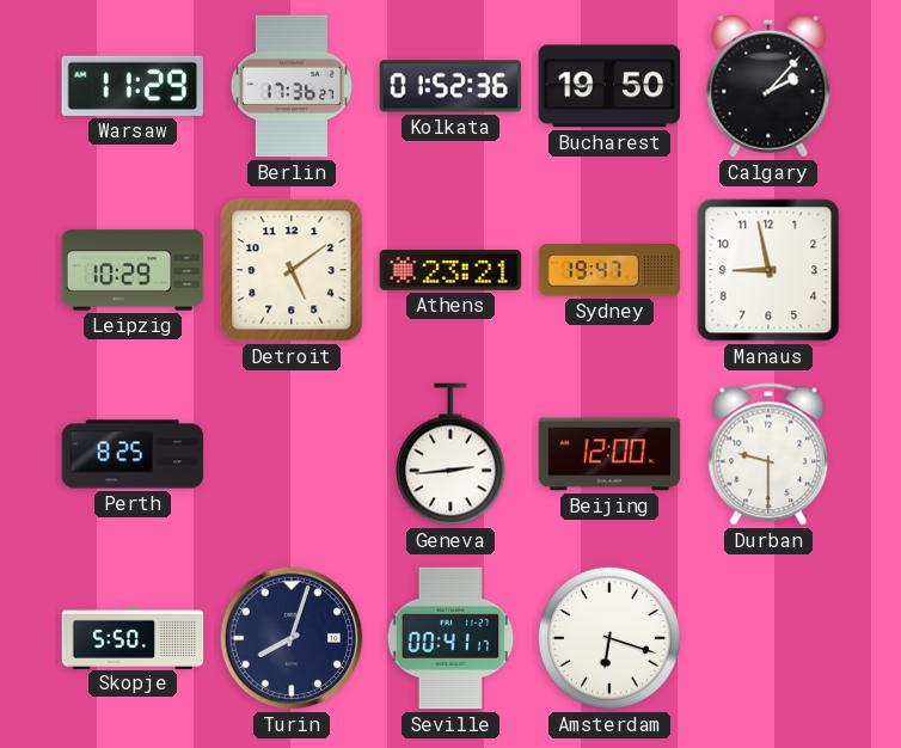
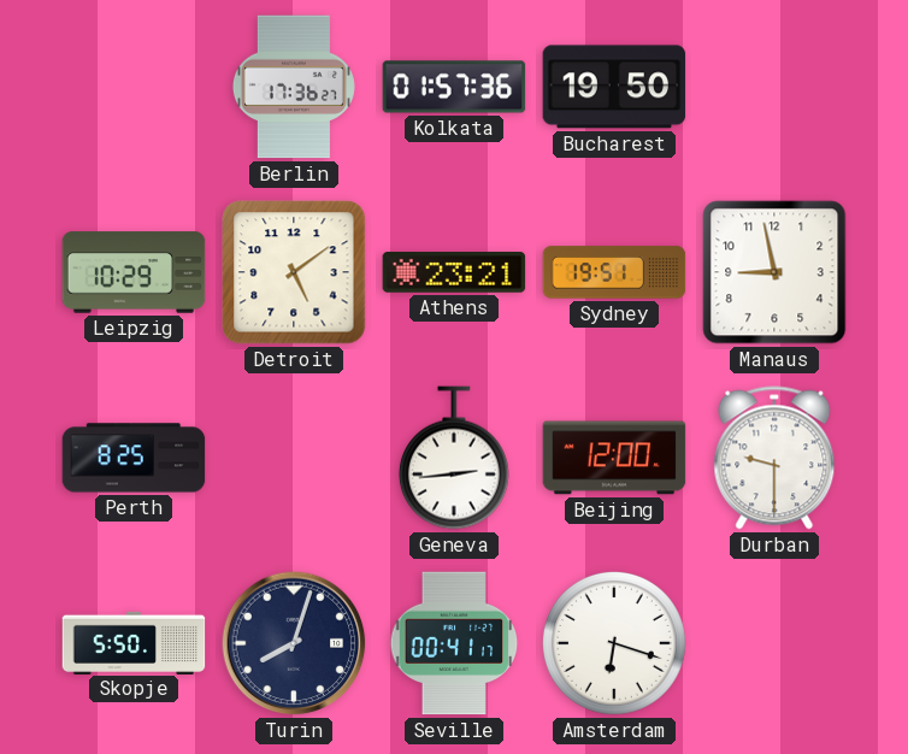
Warsaw: 11:29 -> none (131, 86)
Kolkata: 01:52 -> 01:57 (454, 87)
Calgary: 2:07 -> none (768, 86)
Sydney: 19:47 -> 19:51 (614, 272)
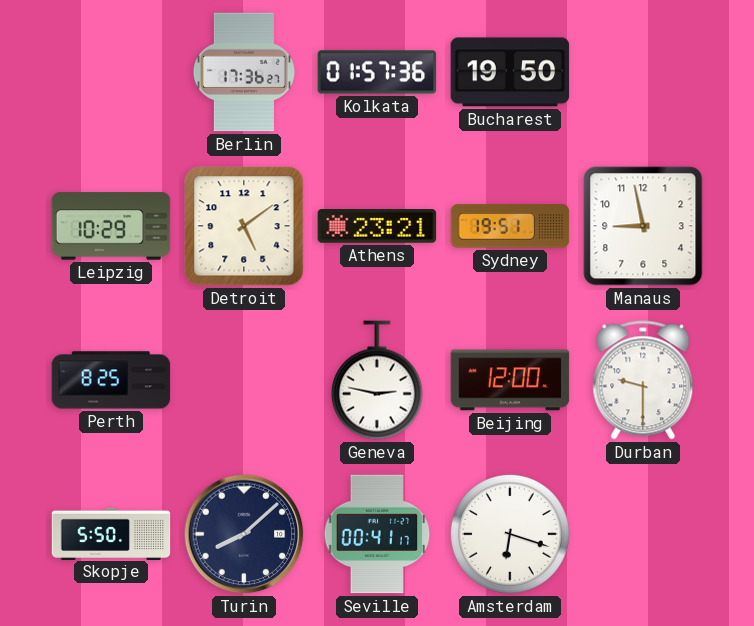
Geneva: 2:44 -> 2:47 (377, 380)
Turin: 8:03 -> 8:08 (244, 534)
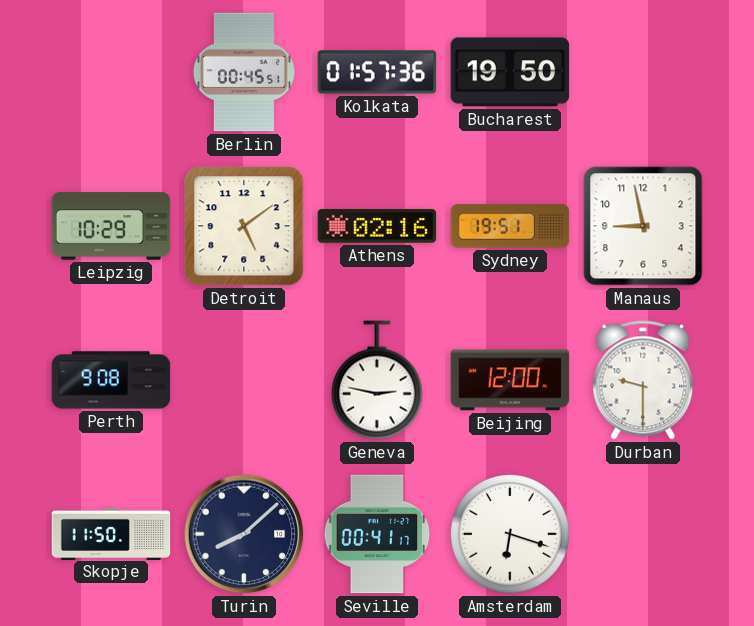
Berlin: 17:36 -> 00:45 (244, 72)
Athens: 23:21 -> 02:16 (377, 226)
Perth: 8:25 -> 9:08 (111, 380)
Skopje: 5:50 -> 11:50 (111, 533)
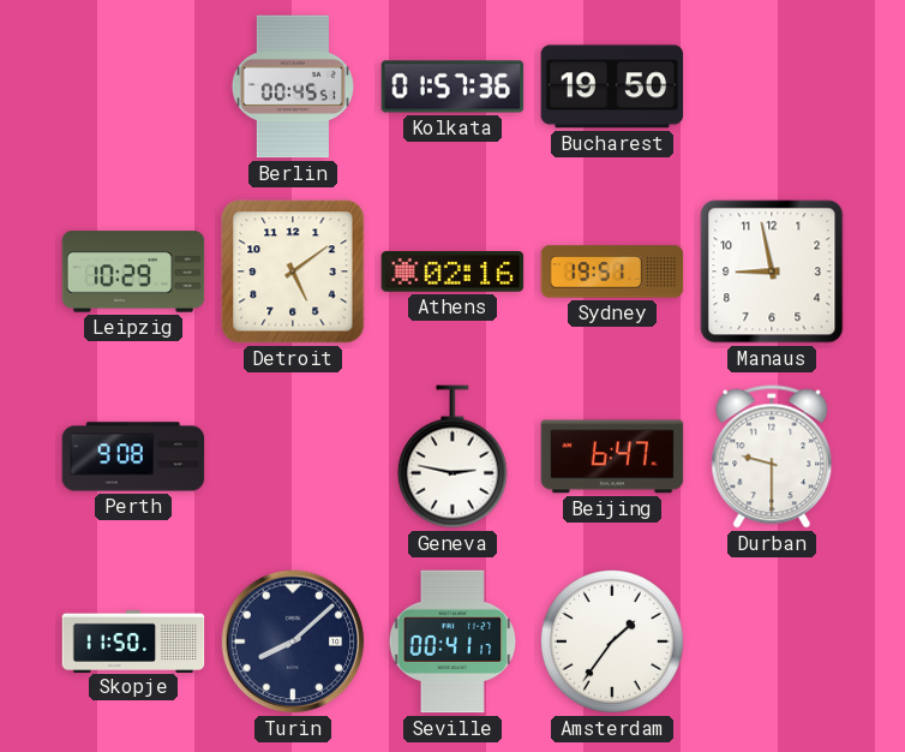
Beijing: 12:00 -> 6:47 (612, 456)
Amsterdam: 6:18 -> 1:36 (612, 641)
